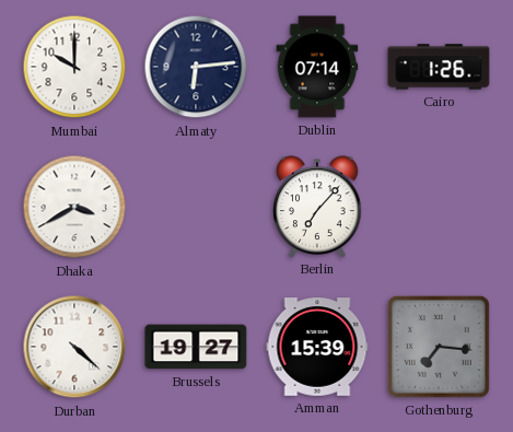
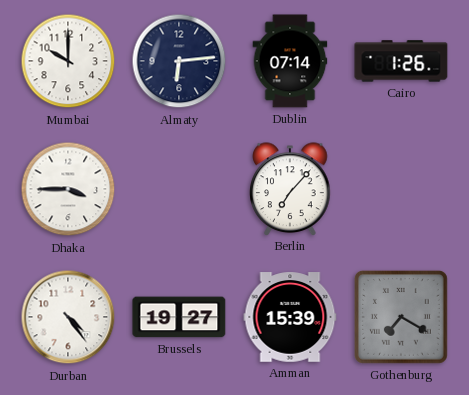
Dhaka: 3:40 -> 3:45 (68, 189)
Durban: 4:22 -> 4:24 (68, 317)
Gothenburg: 7:16 -> 7:20 (401, 317)
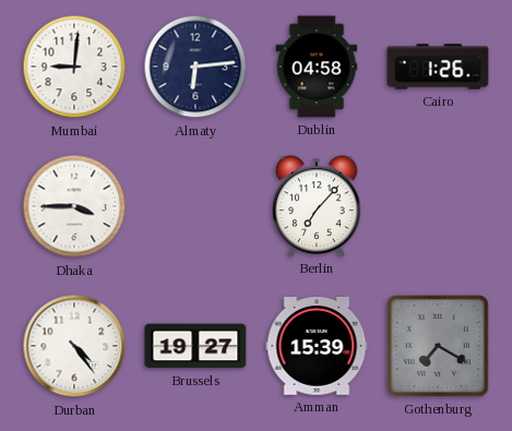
Mumbai: 10:00 -> 9:01 (74, 67)
Dublin: 07:14 -> 04:58 (317, 67)
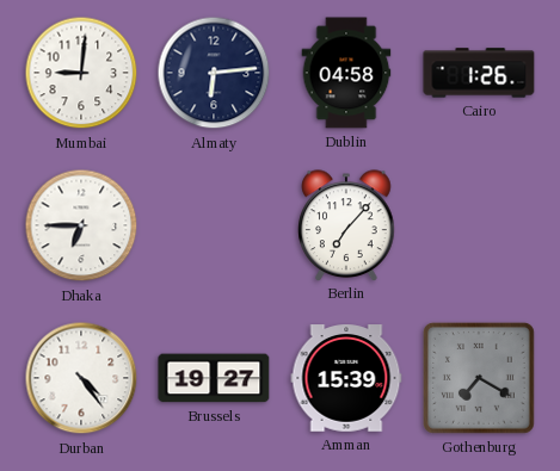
Dhaka: 3:45 -> 6:45 (81, 225)
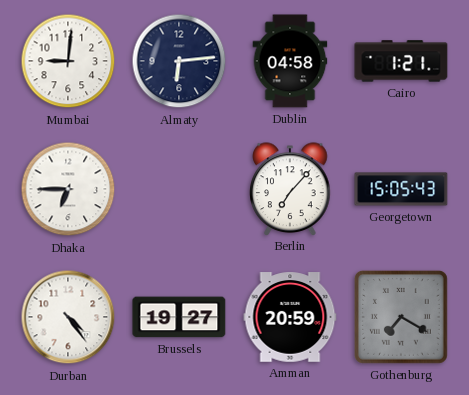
Cairo: 1:26 -> 1:21 (401, 61)
Georgetown: none -> 15:05 (401, 189)
Amman: 15:39 -> 20:59 (290, 317)
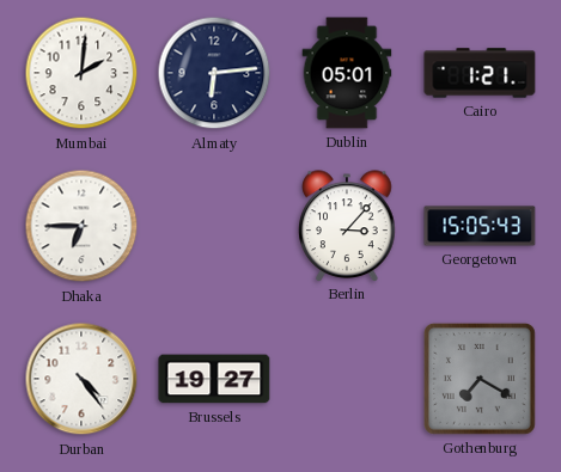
Mumbai: 9:01 -> 2:01 (81, 73)
Dublin: 04:58 -> 05:01 (347, 73)
Berlin: 7:07 -> 3:07 (347, 226)
Amman: 20:59 -> none (290, 317)
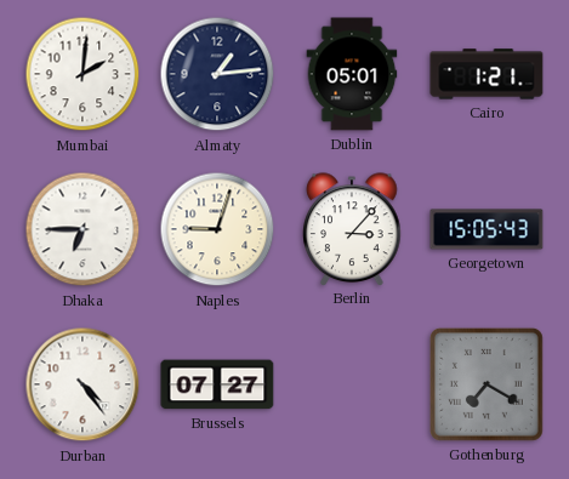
Almaty: 6:14 -> 1:14 (217, 74)
Naples: none -> 9:03 (217, 229)
Brussels: 19:27 -> 07:27 (217, 384)
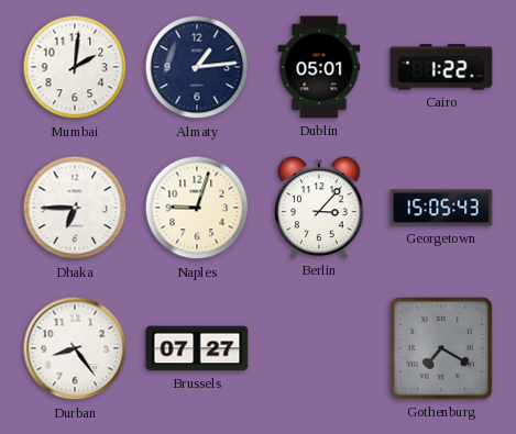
Cairo: 1:21 -> 1:22 (441, 67)
Durban: 4:24 -> 8:24 (75, 348)
